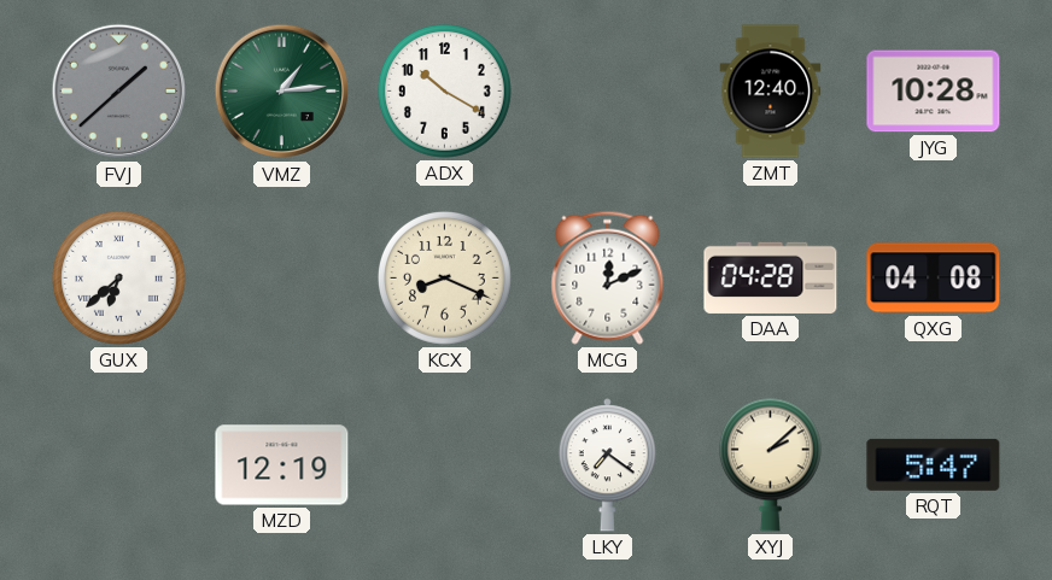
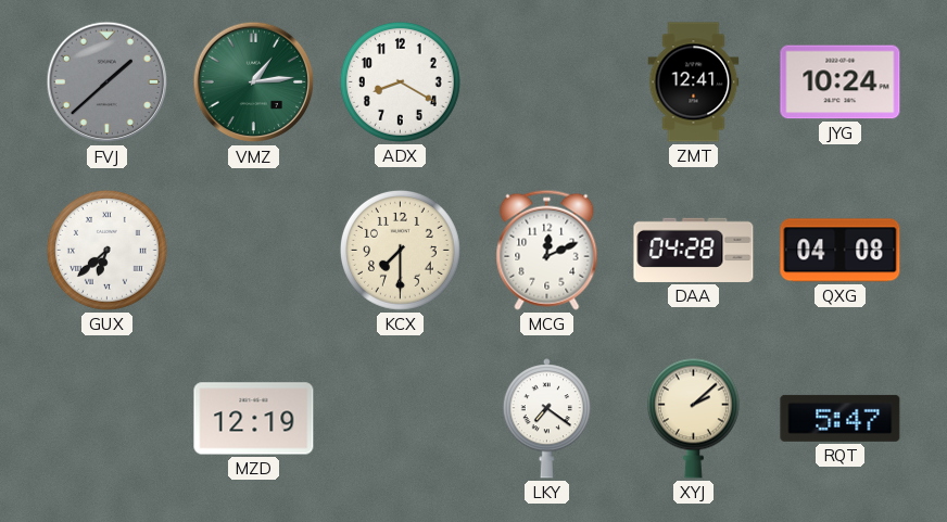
ADX: 10:20 -> 8:20 (400, 81)
ZMT: 12:40 -> 12:41 (694, 82)
JYG: 10:28 -> 10:24 (841, 82)
KCX: 8:19 -> 7:30 (400, 250)
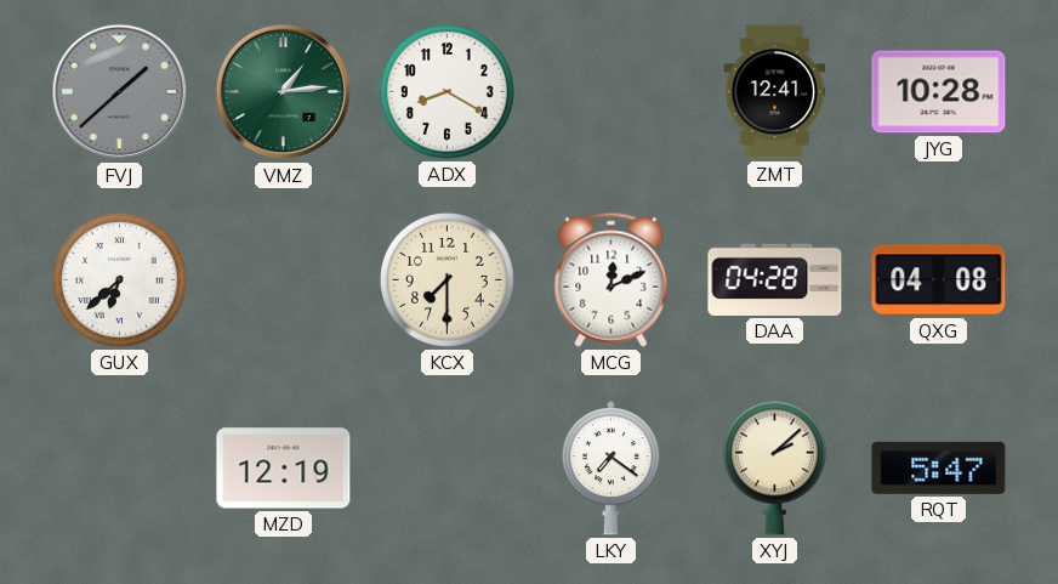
JYG: 10:24 -> 10:28 (939, 92)
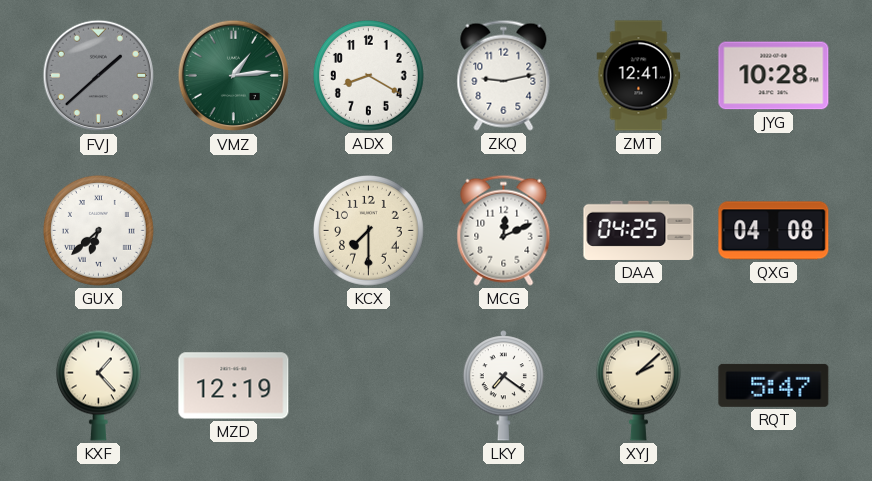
ZKQ: none -> 9:13 (504, 75)
DAA: 04:28 -> 04:25 (639, 230)
KXF: none -> 1:23 (98, 385)
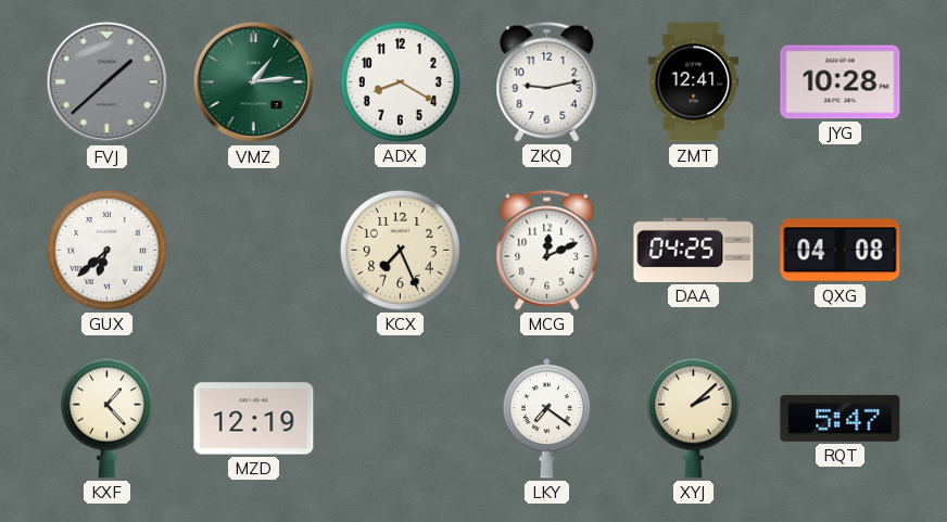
KCX: 7:30 -> 7:26 (400, 250)
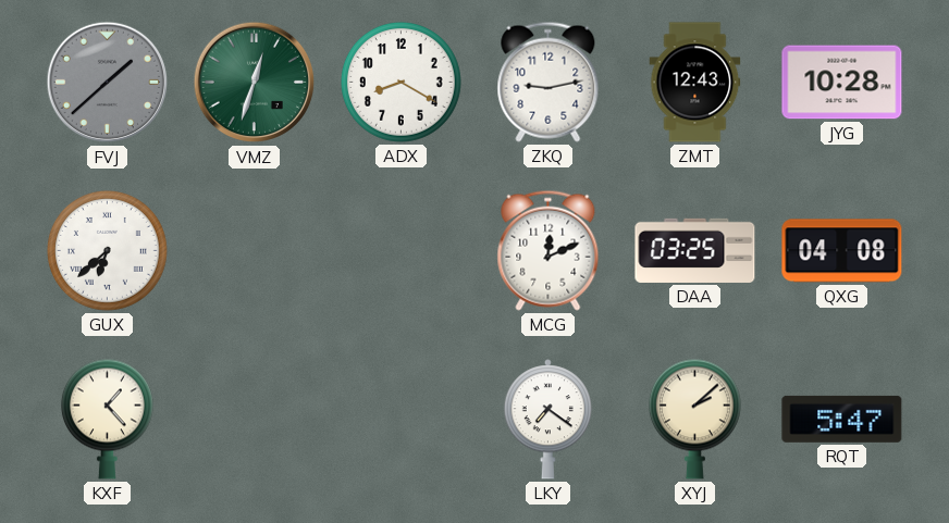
VMZ: 1:14 -> 12:33 (255, 83)
ZMT: 12:41 -> 12:43 (695, 83)
KCX: 7:26 -> none (400, 250)
DAA: 04:25 -> 03:25 (695, 250)
MZD: 12:19 -> none (254, 419)
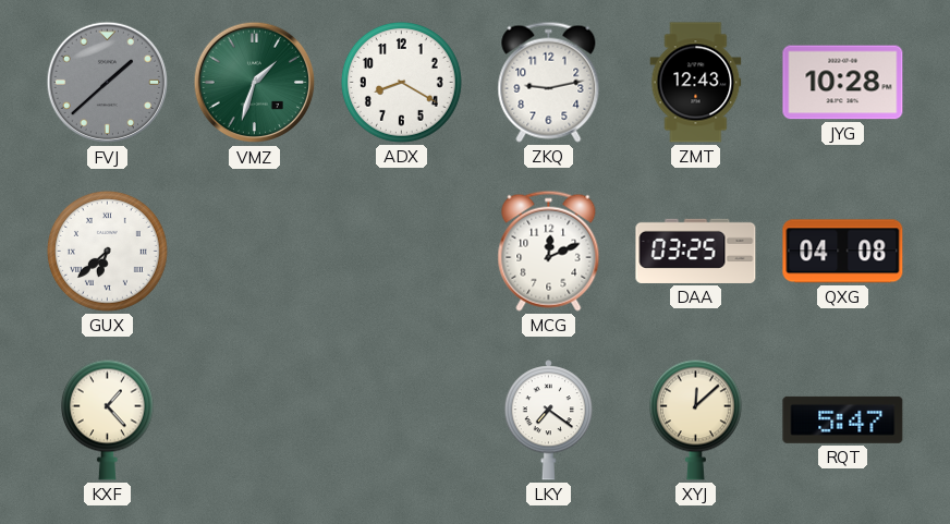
VMZ: 12:33 -> 1:33 (255, 83)
XYJ: 2:08 -> 12:08 (695, 419)
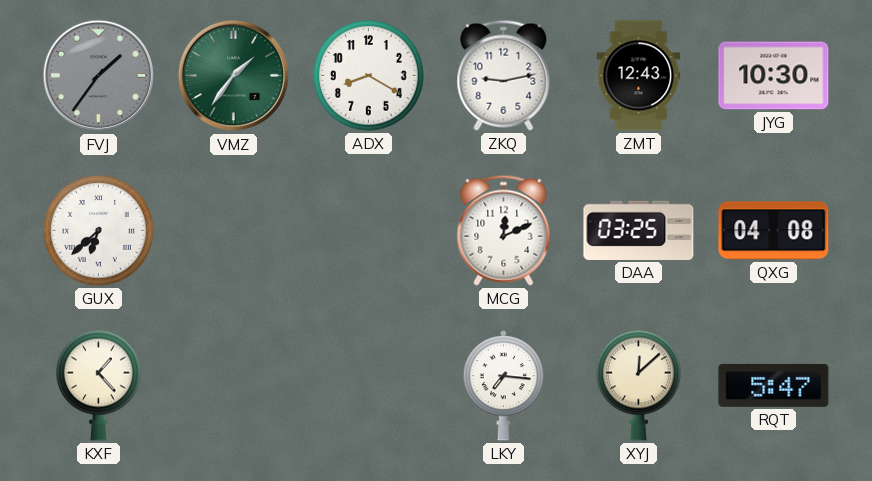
FVJ: 1:38 -> 1:36 (99, 76)
VMZ: 1:33 -> 1:36 (234, 76)
JYG: 10:28 -> 10:30 (774, 76)
LKY: 7:21 -> 7:16 (503, 386)
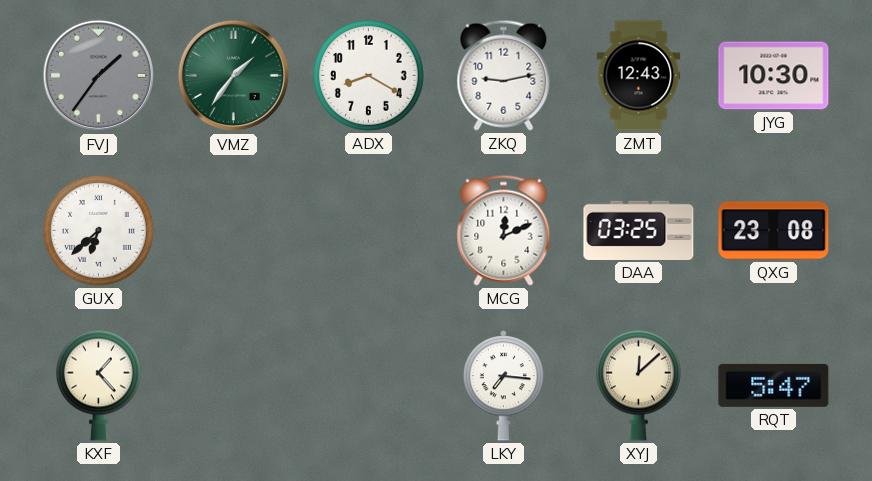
QXG: 04:08 -> 23:08 (774, 231)
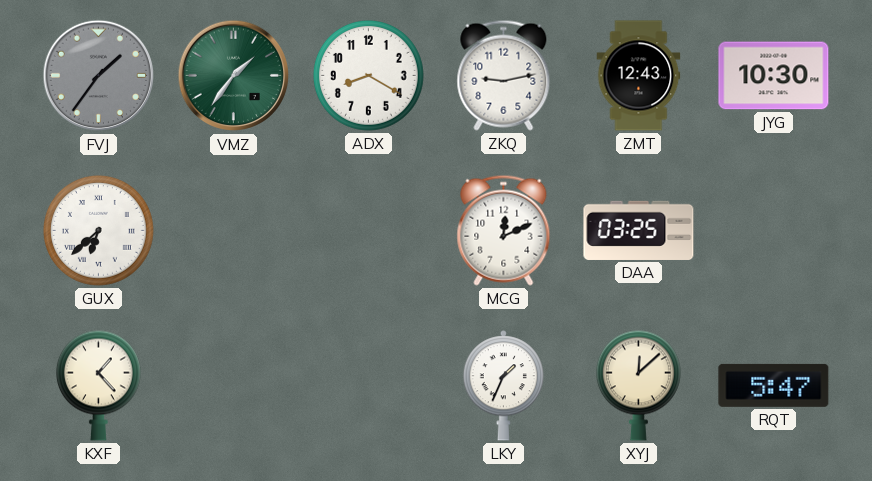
QXG: 23:08 -> none (774, 231)
LKY: 7:16 -> 1:34 (503, 386)
